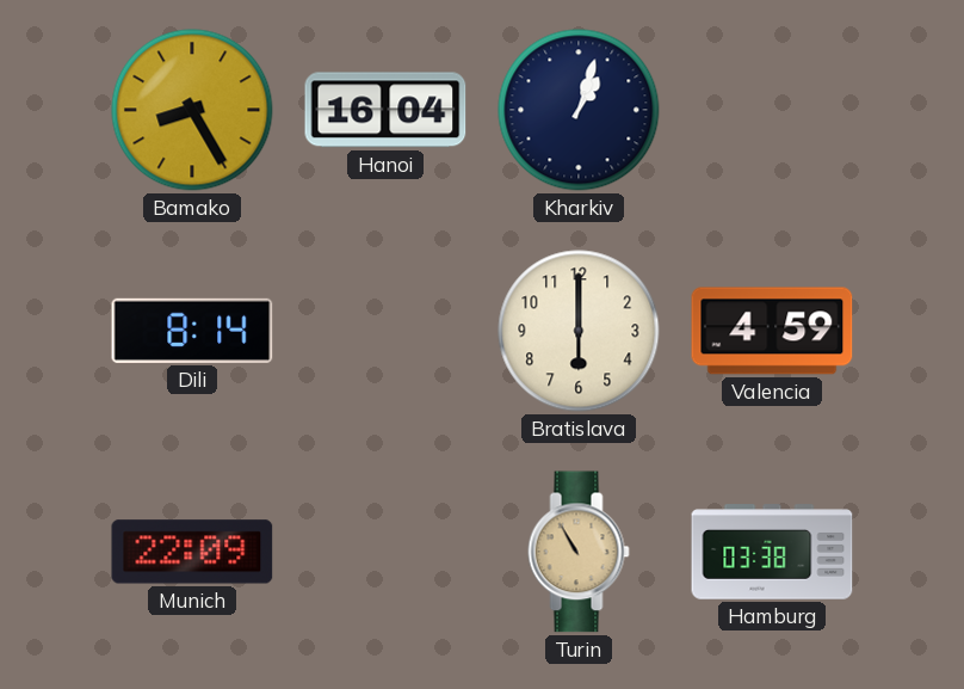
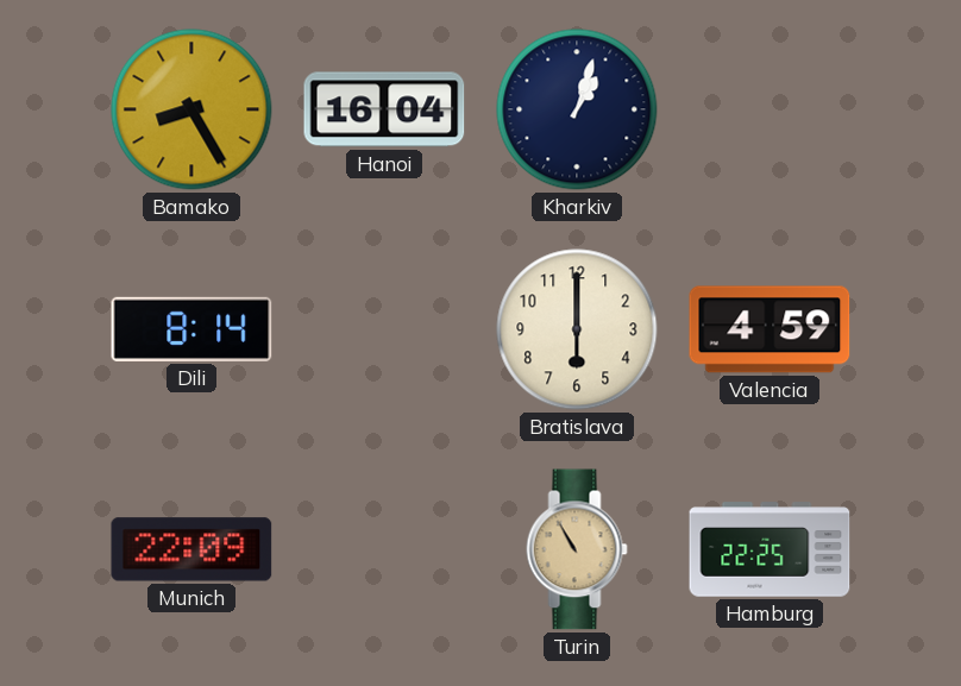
Hamburg: 03:38 -> 22:25 (770, 549)
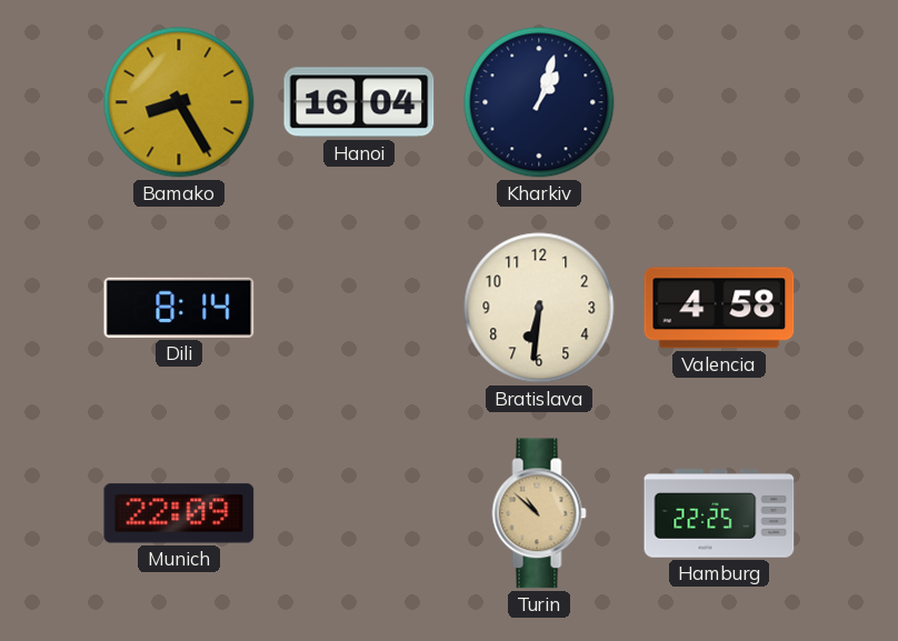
Bratislava: 6:00 -> 6:31 (539, 308)
Valencia: 4:59 -> 4:58 (719, 308)
Turin: 10:55 -> 10:52 (539, 513)
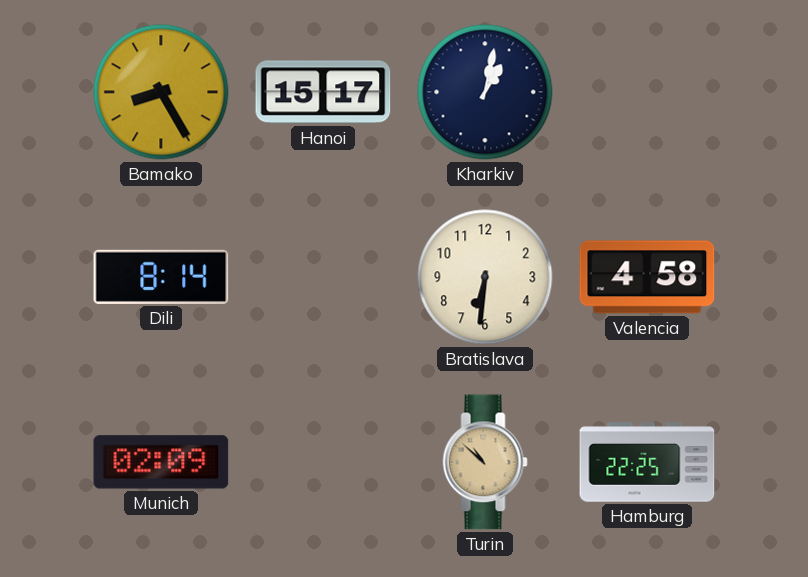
Hanoi: 16:04 -> 15:17 (323, 92)
Kharkiv: 1:03 -> 1:02 (485, 92)
Munich: 22:09 -> 02:09 (161, 462)
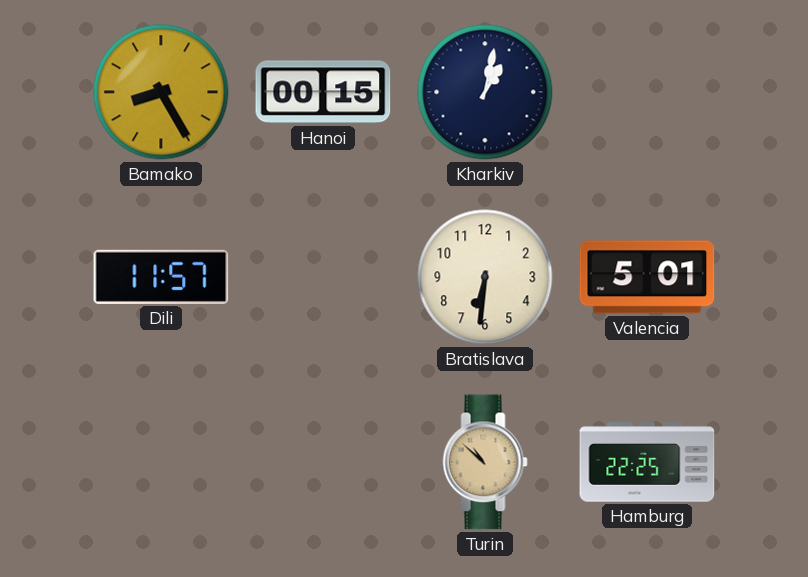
Hanoi: 15:17 -> 00:15 (323, 92)
Dili: 8:14 -> 11:57 (161, 277)
Valencia: 4:58 -> 5:01 (647, 277)
Munich: 02:09 -> none (161, 462)
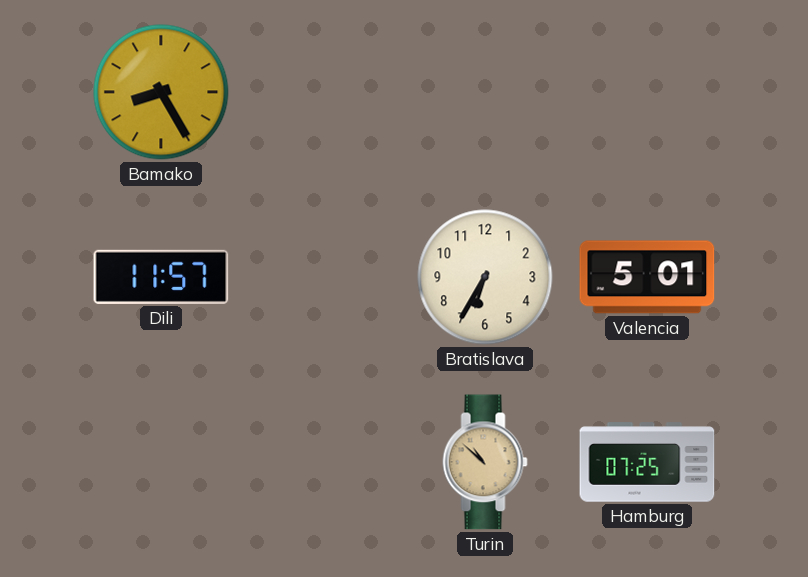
Hanoi: 00:15 -> none (323, 92)
Kharkiv: 1:02 -> none (485, 92)
Bratislava: 6:31 -> 6:35 (485, 277)
Hamburg: 22:25 -> 07:25 (647, 462)
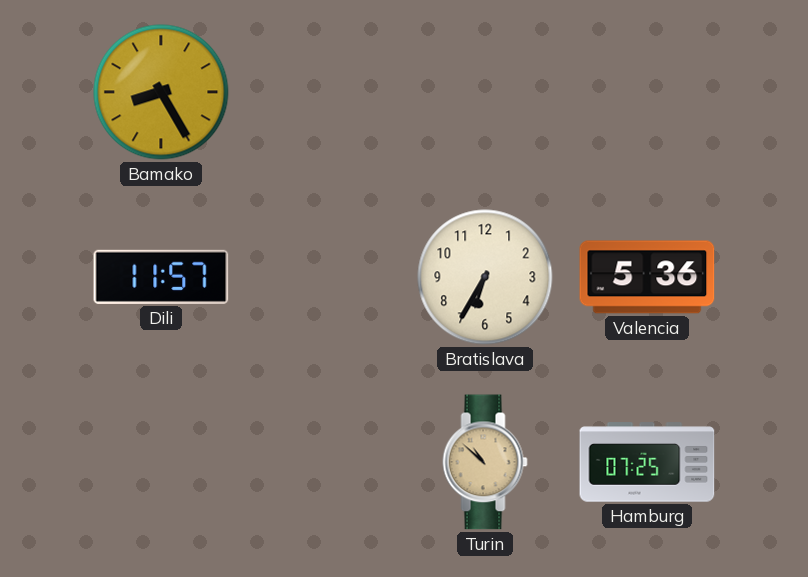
Valencia: 5:01 -> 5:36 (647, 277)
